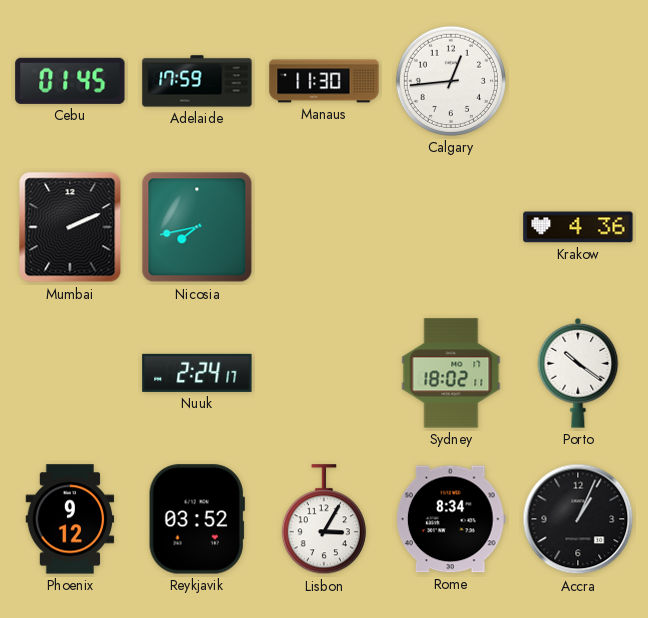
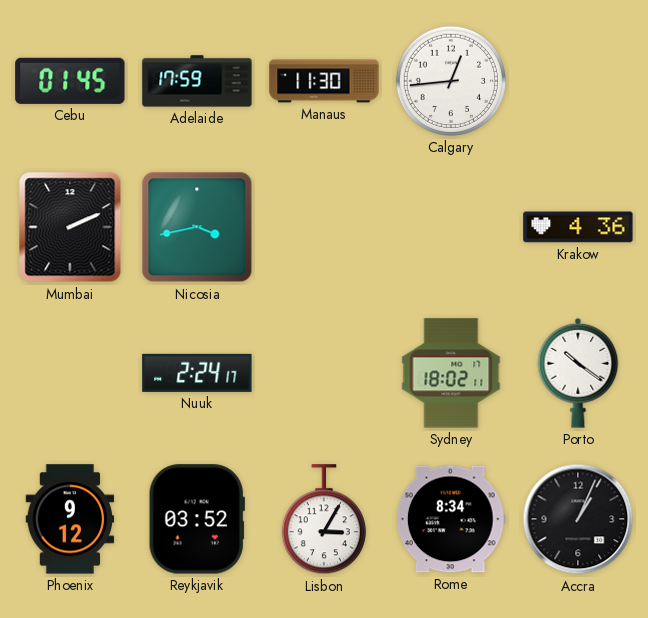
Nicosia: 7:43 -> 3:43 (197, 227)
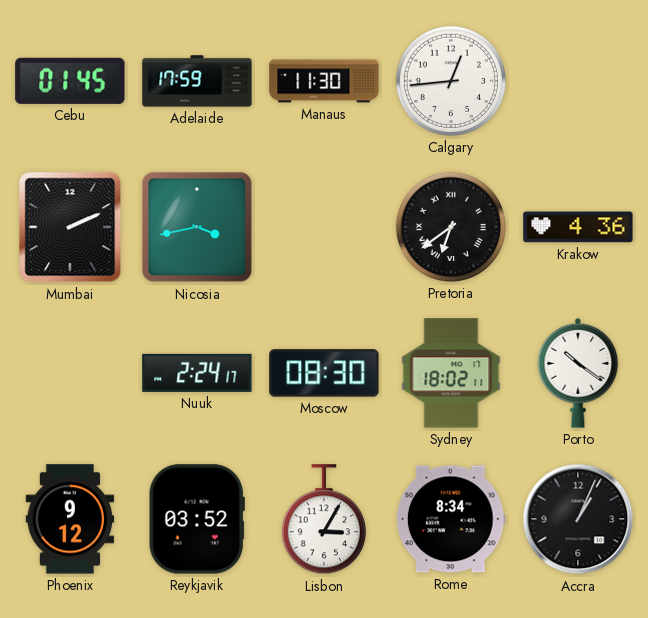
Pretoria: none -> 6:39 (451, 227)
Moscow: none -> 08:30 (324, 373)
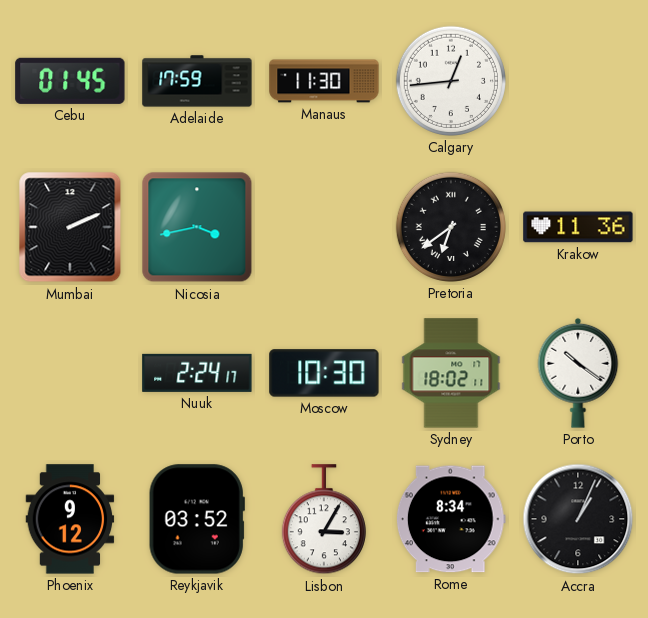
Krakow: 4:36 -> 11:36 (578, 227)
Moscow: 08:30 -> 10:30 (324, 373)
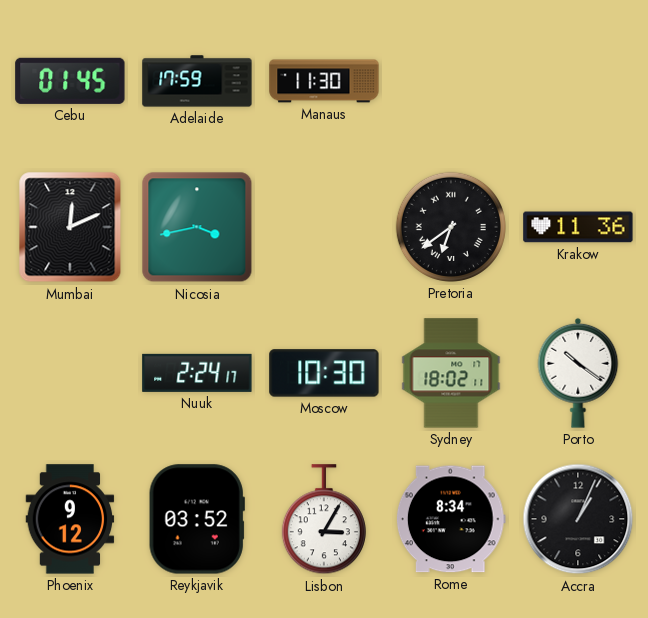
Calgary: 12:44 -> none (451, 81)
Mumbai: 2:11 -> 12:11 (70, 227)
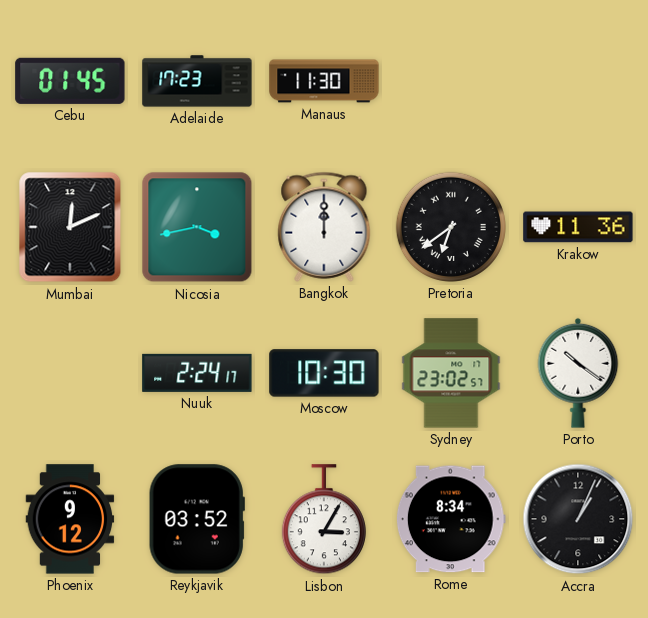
Adelaide: 17:59 -> 17:23 (197, 81)
Bangkok: none -> 12:00 (324, 227)
Sydney: 18:02 -> 23:02 (451, 373)
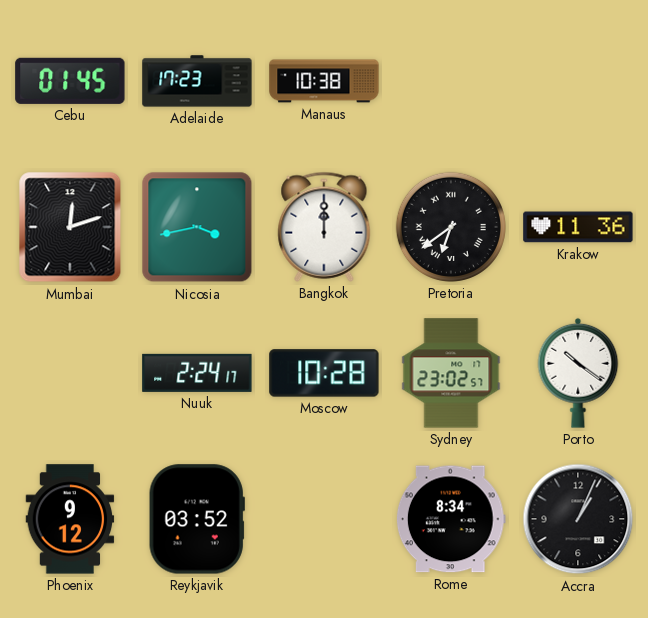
Manaus: 11:30 -> 10:38 (324, 81)
Mumbai: 12:11 -> 12:12 (70, 227)
Moscow: 10:30 -> 10:28 (324, 373)
Lisbon: 3:05 -> none (324, 520)
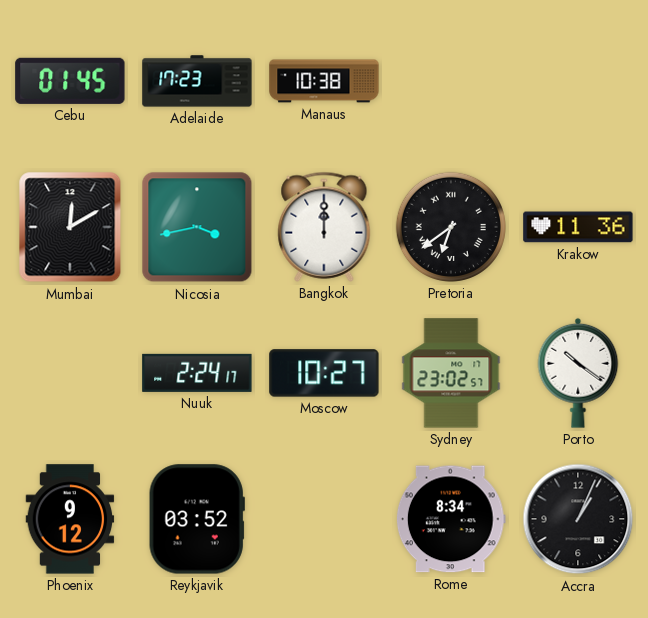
Mumbai: 12:12 -> 12:10 (70, 227)
Moscow: 10:28 -> 10:27 (324, 373)
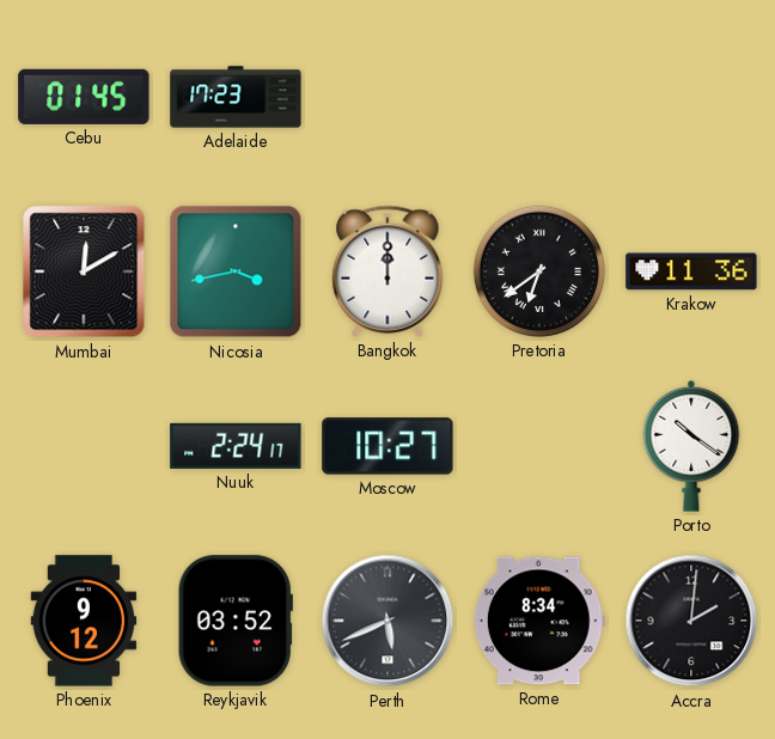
Manaus: 10:38 -> none (324, 81)
Sydney: 23:02 -> none (451, 373)
Perth: none -> 5:41 (388, 621)
Accra: 1:04 -> 2:01 (691, 621)
